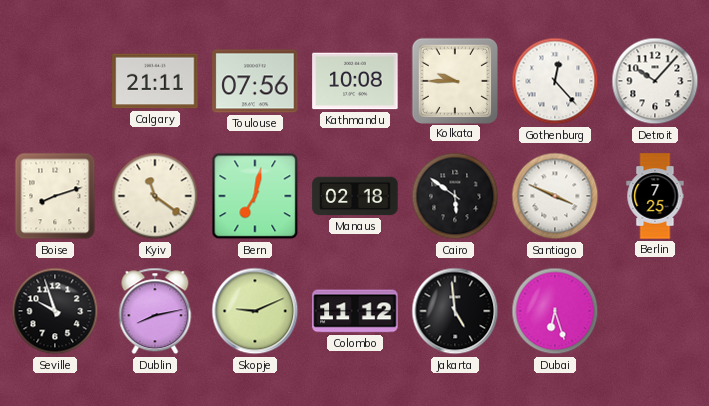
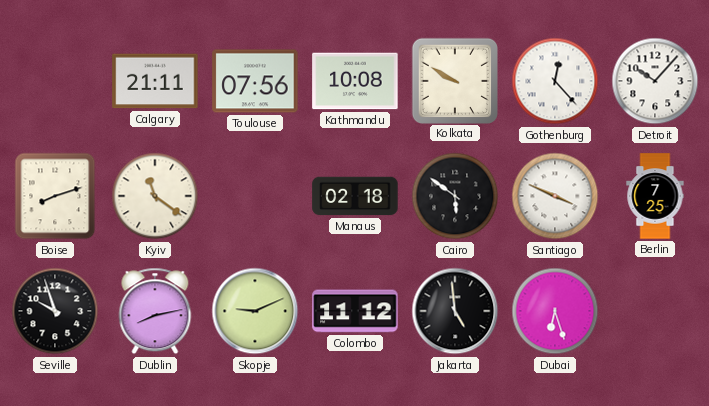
Kolkata: 9:45 -> 9:50 (454, 80)
Bern: 7:02 -> none (255, 196)
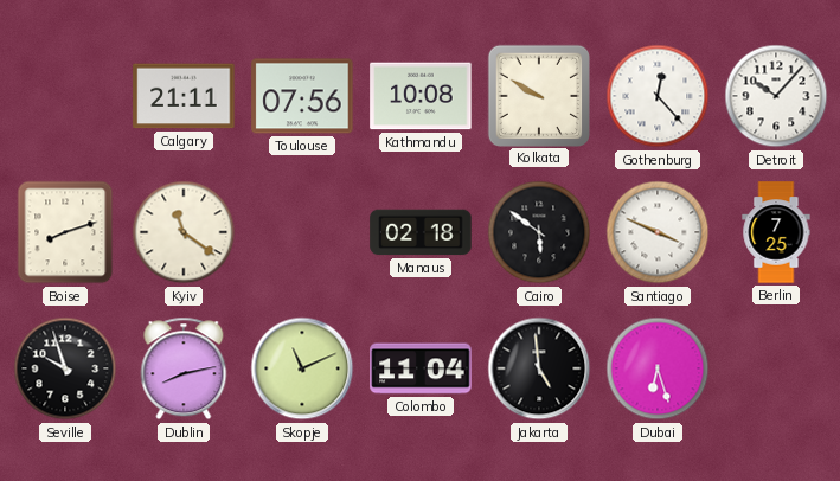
Skopje: 9:11 -> 11:11 (302, 368)
Colombo: 11:12 -> 11:04 (421, 368)
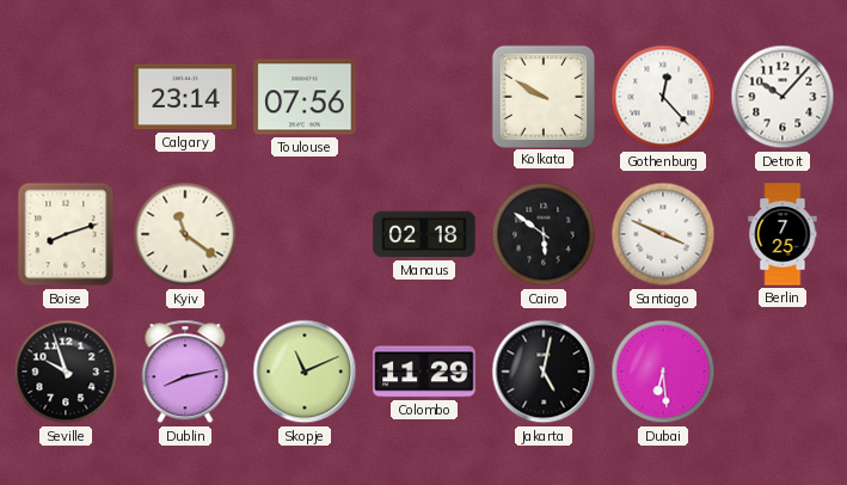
Calgary: 21:11 -> 23:14 (185, 97)
Kathmandu: 10:08 -> none (421, 96)
Colombo: 11:04 -> 11:29 (424, 372)
Jakarta: 4:59 -> 5:02 (544, 372)
Dubai: 6:27 -> 6:29 (663, 372)
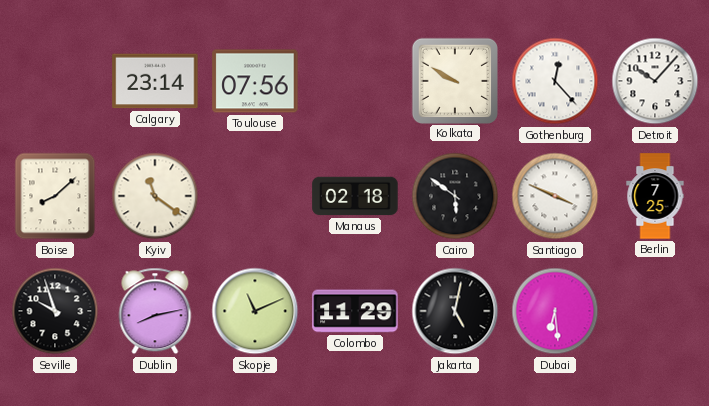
Boise: 8:12 -> 8:08 (55, 196)
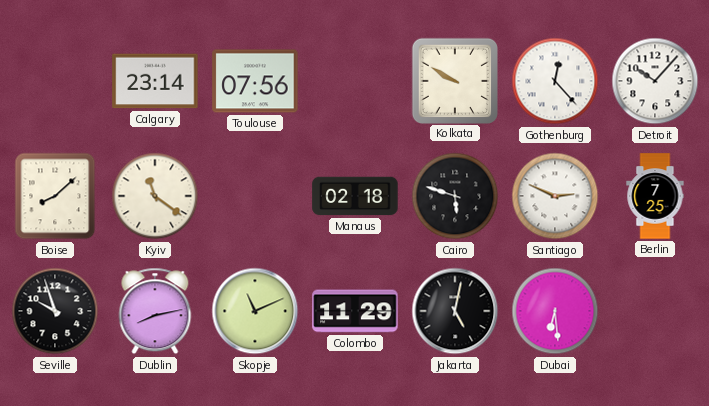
Cairo: 5:51 -> 5:48 (455, 196)
Santiago: 3:49 -> 2:49 (555, 196)
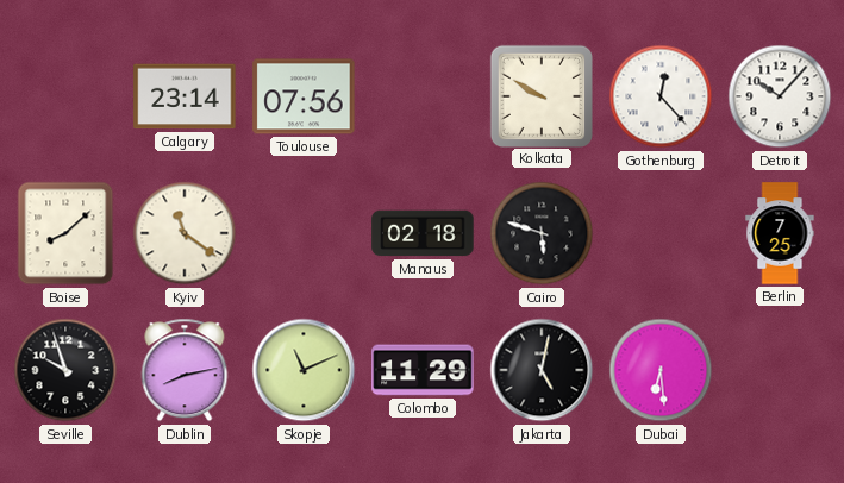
Santiago: 2:49 -> none (555, 196)
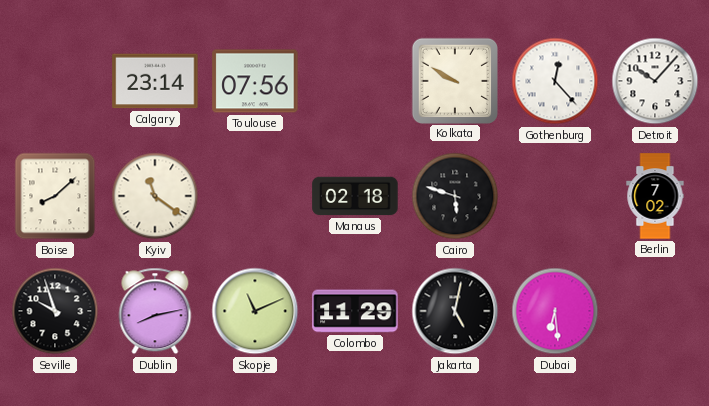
Berlin: 7:25 -> 7:02 (655, 196)
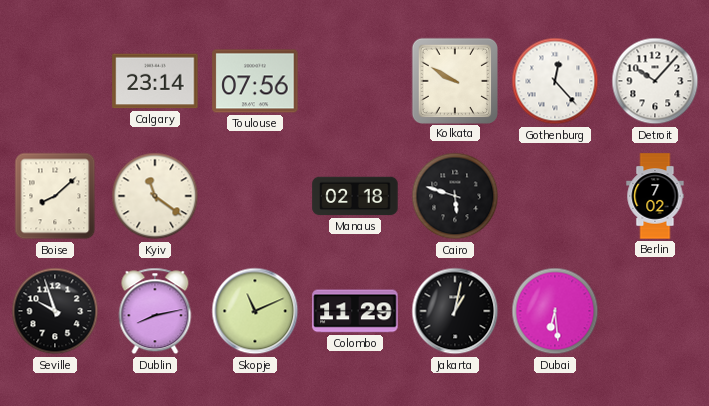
Jakarta: 5:02 -> 1:02 (455, 311)
